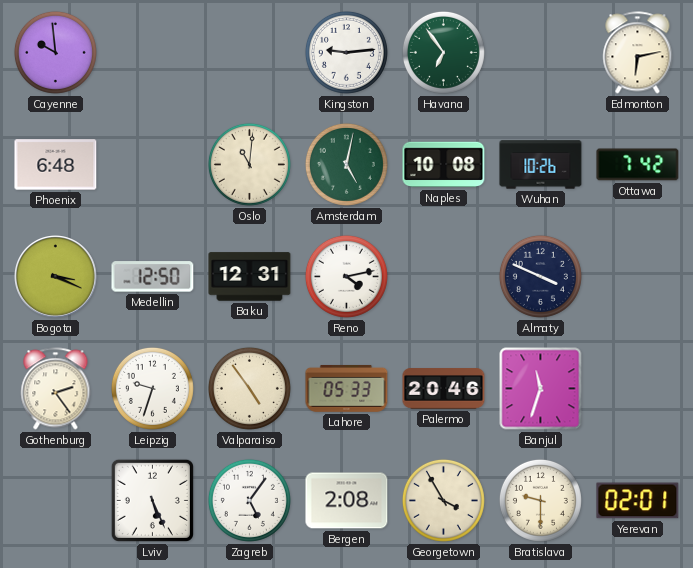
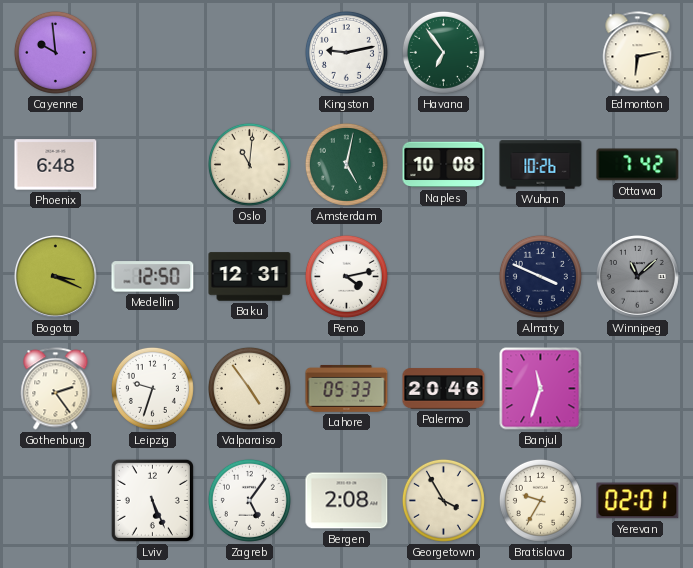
Kingston: 9:14 -> 9:13 (346, 52)
Winnipeg: none -> 11:08 (638, 277)
Bratislava: 9:30 -> 9:35 (540, 500)
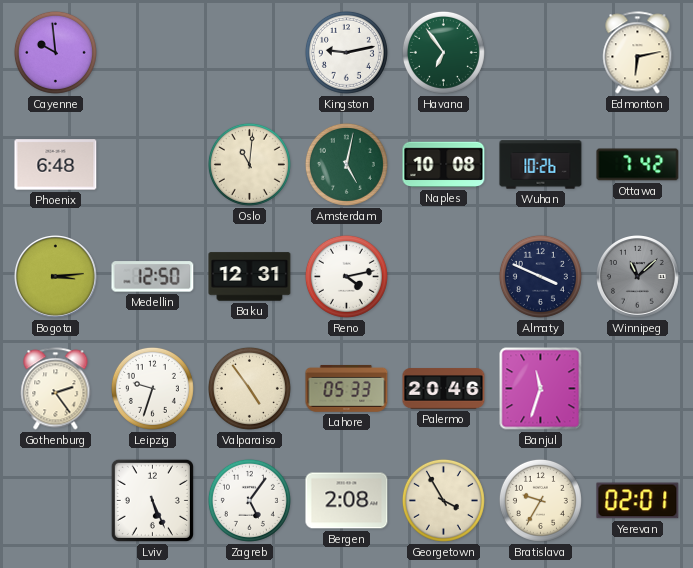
Bogota: 3:19 -> 3:14 (56, 277)
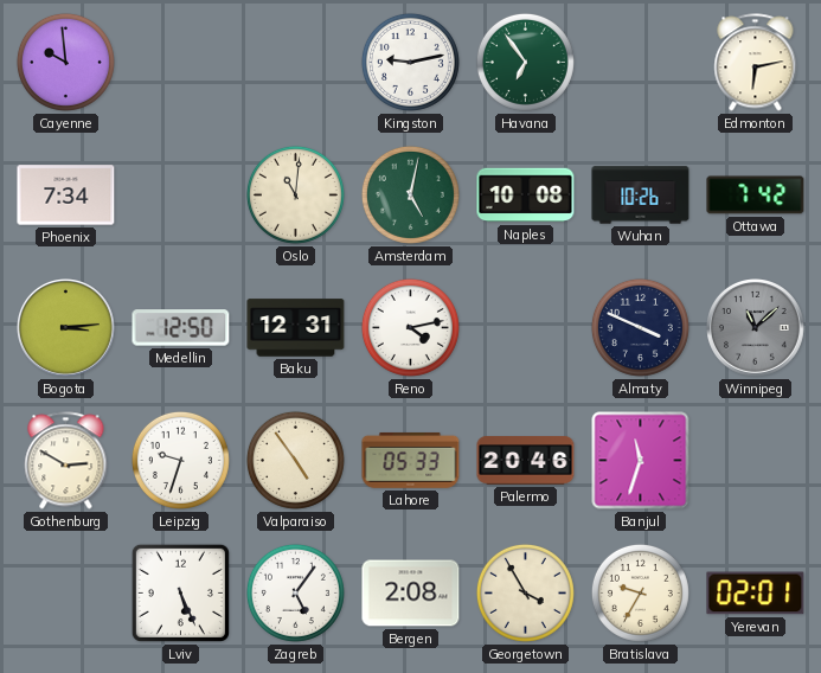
Phoenix: 6:48 -> 7:34 (66, 196)
Gothenburg: 2:24 -> 2:50 (66, 461)
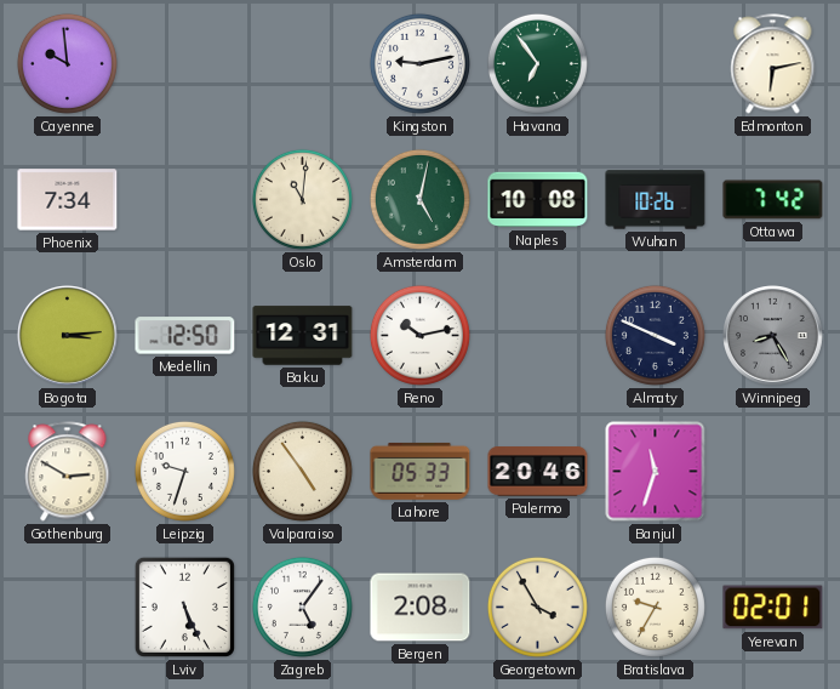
Reno: 4:13 -> 10:13 (419, 335)
Winnipeg: 11:08 -> 8:25 (773, 336)
